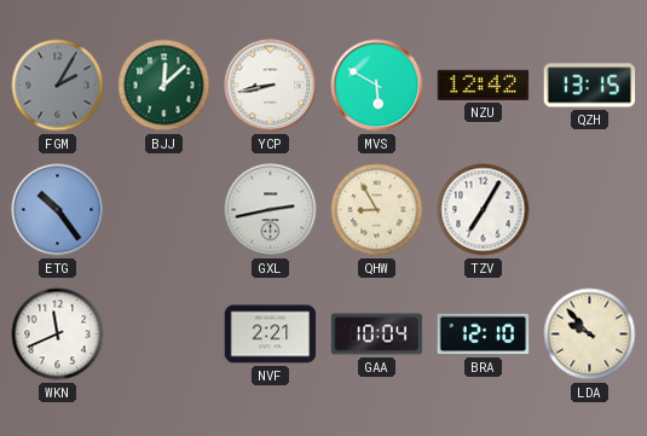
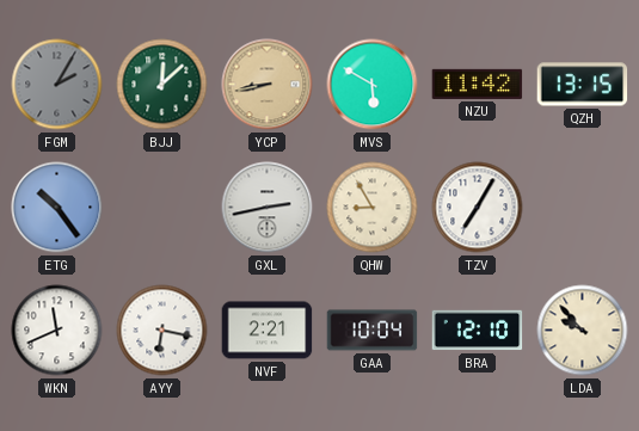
YCP dial: white -> champagne (268, 85)
NZU: 12:42 -> 11:42 (478, 84)
AYY: none -> 6:17 (162, 331)
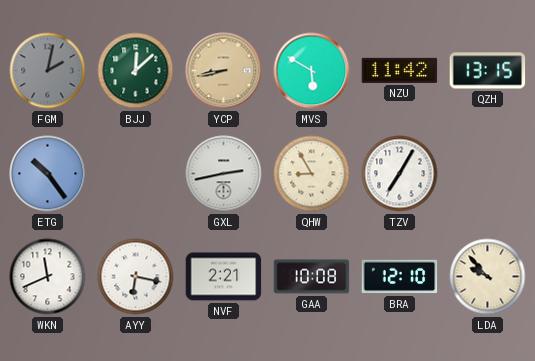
FGM: 2:05 -> 2:02 (48, 71)
GAA: 10:04 -> 10:08 (312, 277)
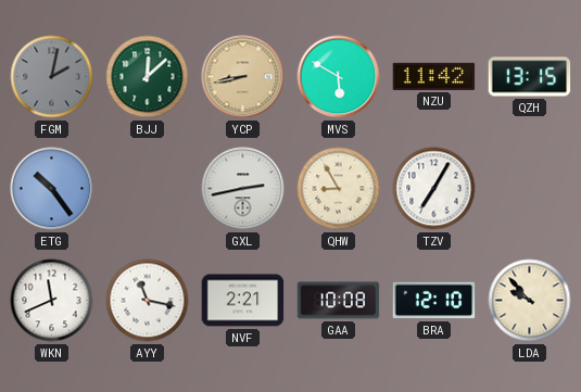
AYY: 6:17 -> 11:17 (148, 301)
